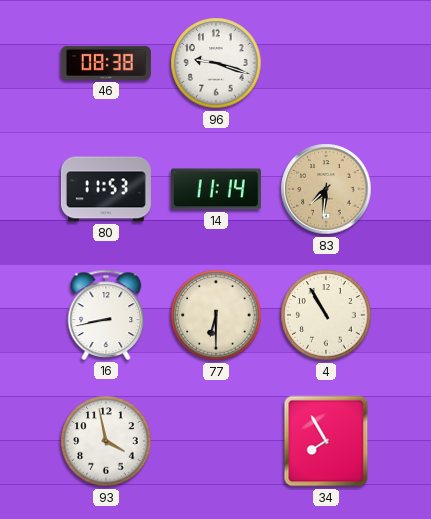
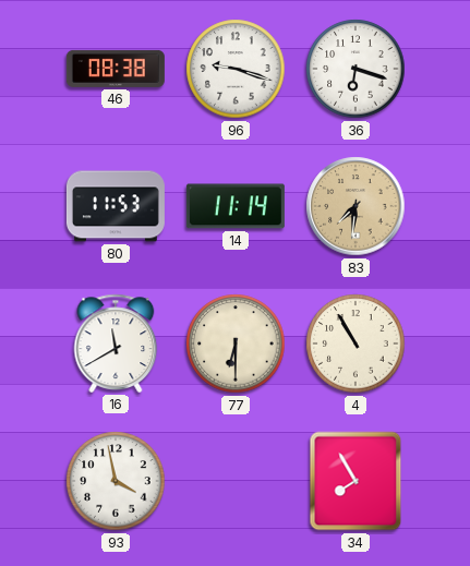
36: none -> 6:18 (355, 69)
16: 8:43 -> 11:40 (116, 344)
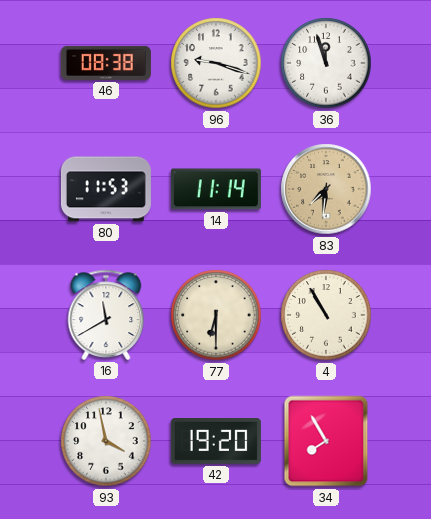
36: 6:18 -> 11:57 (326, 63)
42: none -> 19:20 (216, 442)
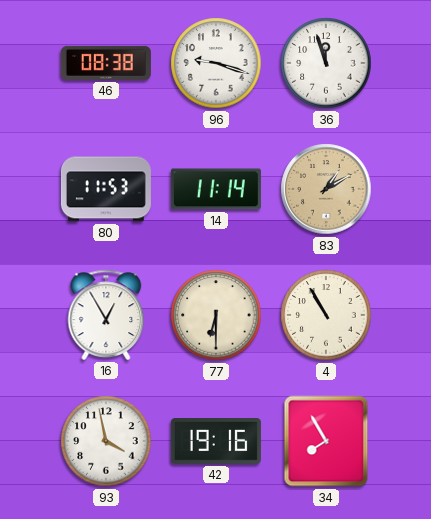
83: 7:31 -> 1:10 (326, 189)
16: 11:40 -> 12:55 (106, 315)
42: 19:20 -> 19:16 (216, 442)
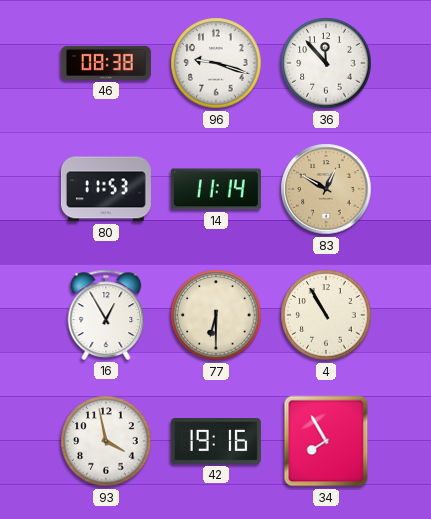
36: 11:57 -> 11:53 (326, 63)
83: 1:10 -> 12:50 (326, 189)
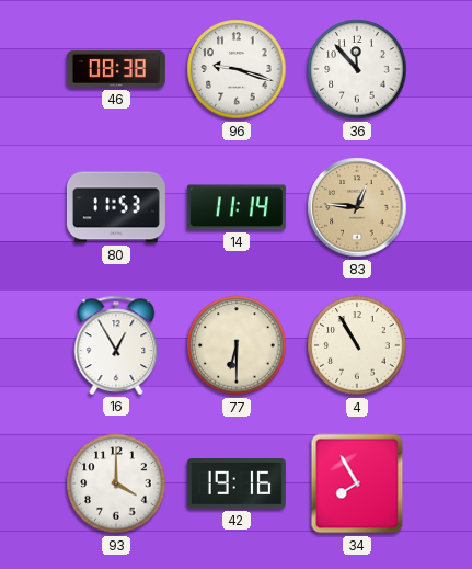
83: 12:50 -> 12:46 (357, 207)
93: 3:58 -> 4:00 (116, 483)
